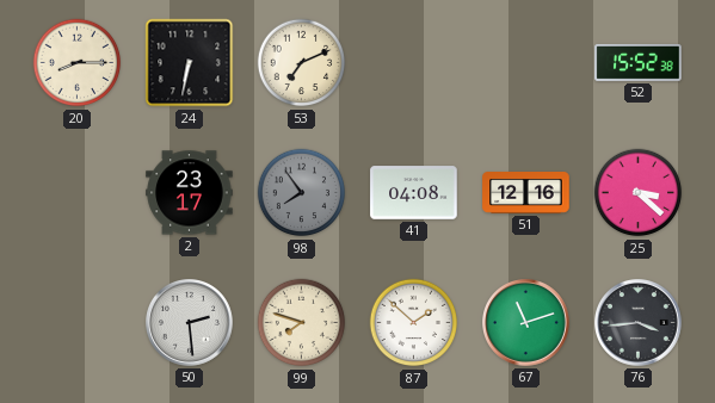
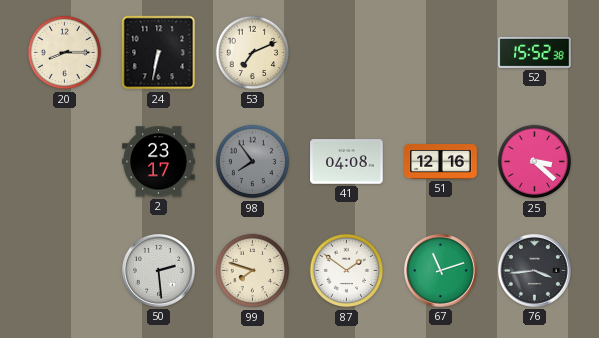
87: 1:52 -> 1:51 (347, 271)
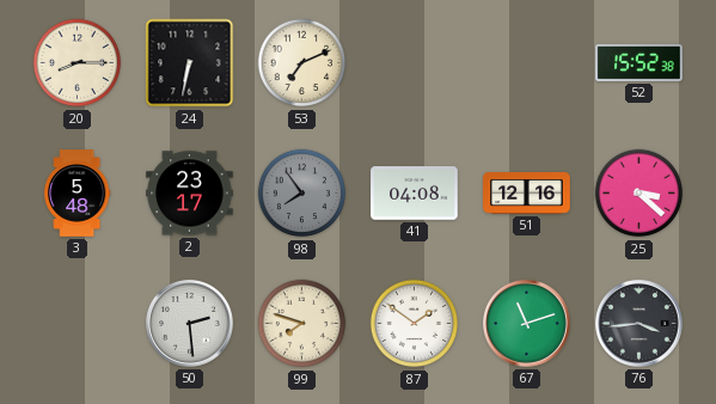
3: none -> 5:48 (78, 194)
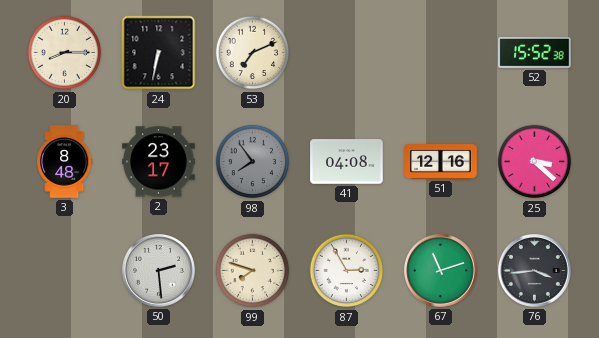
3: 5:48 -> 8:48 (65, 162)
87: 1:51 -> 2:55 (347, 271)
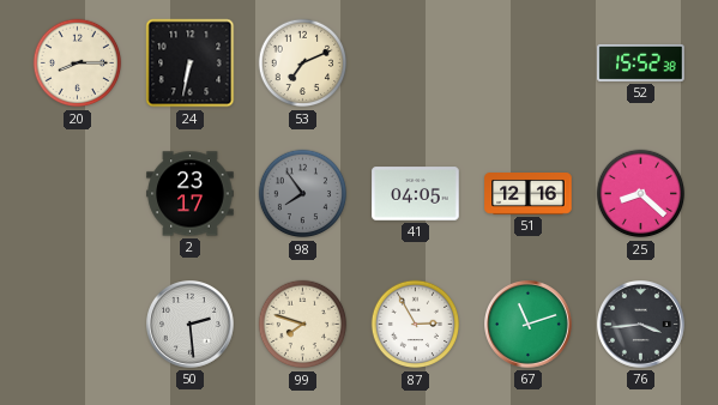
3: 8:48 -> none (65, 162)
41: 04:08 -> 04:05 (416, 194)
25: 3:22 -> 8:22 (641, 194)
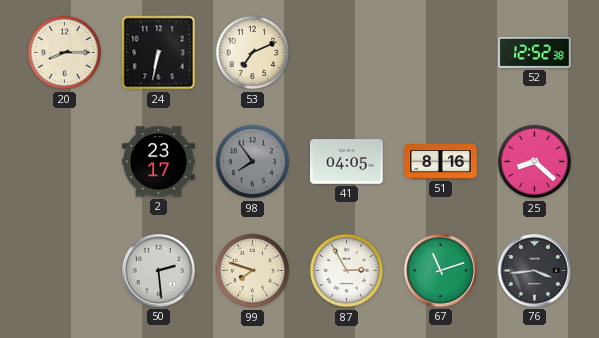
52: 15:52 -> 12:52 (535, 52)
51: 12:16 -> 8:16 (441, 162)
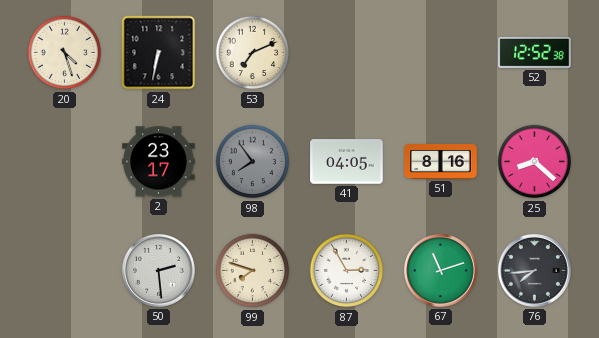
20: 8:15 -> 4:27 (65, 53)
76: 3:44 -> 7:44 (535, 271)
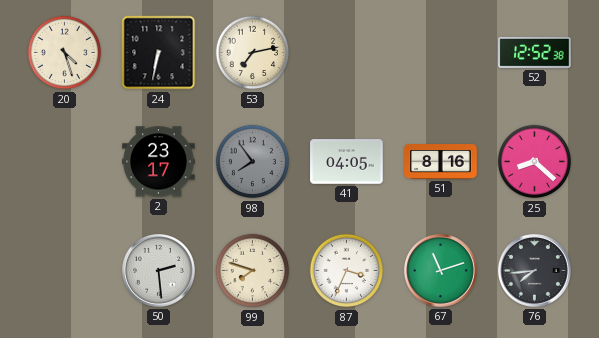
53: 7:11 -> 7:13 (253, 53)
87: 2:55 -> 3:34 (347, 271)
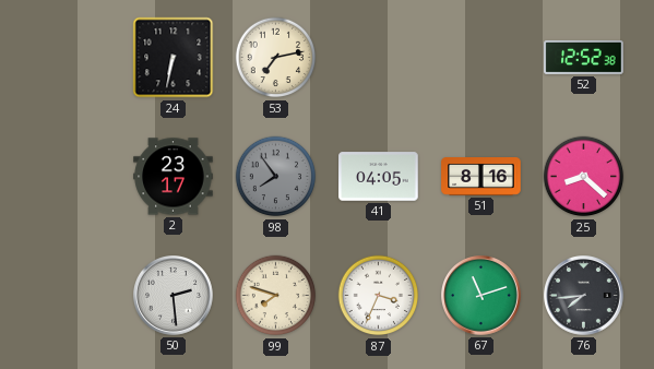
20: 4:27 -> none (65, 53)
